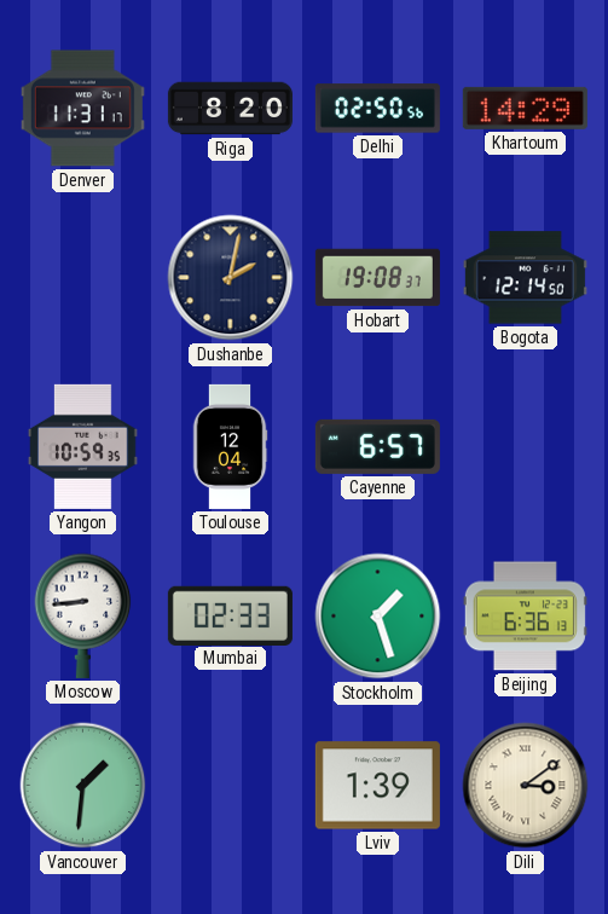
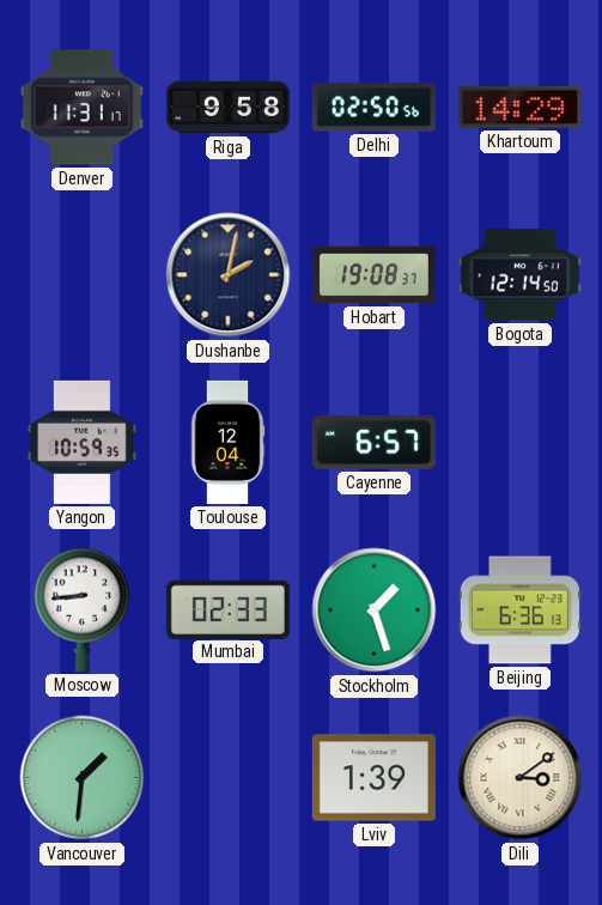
Riga: 8:20 -> 9:58 (227, 108)
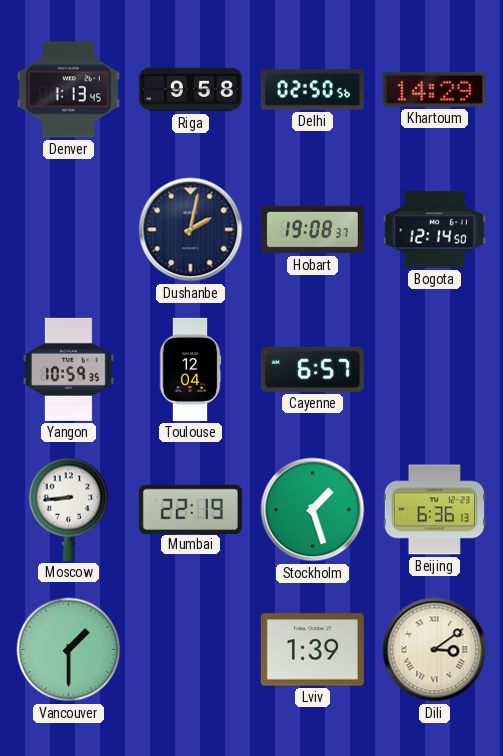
Denver: 11:31 -> 1:13 (68, 90)
Mumbai: 02:33 -> 22:19 (190, 509)
Vancouver: 1:31 -> 1:30 (69, 650)
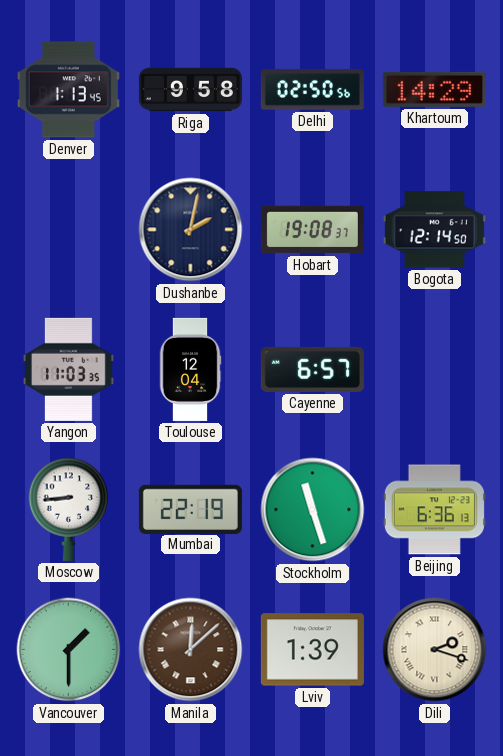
Yangon: 10:59 -> 11:03 (69, 369)
Stockholm: 1:27 -> 11:27 (313, 510)
Manila: none -> 12:08 (191, 650)
Dili: 3:09 -> 2:18 (435, 650)
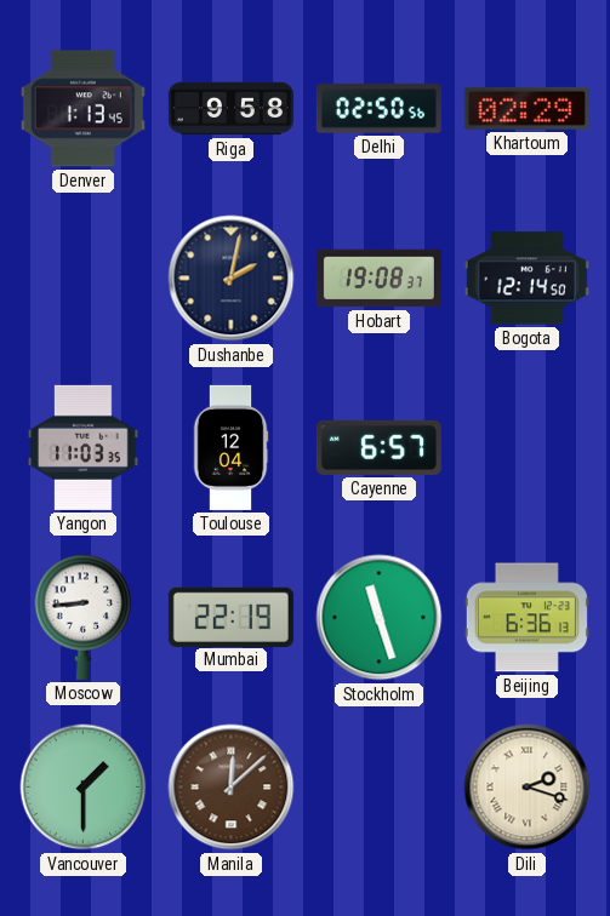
Khartoum: 14:29 -> 02:29 (526, 108)
Lviv: 1:39 -> none (312, 650)
